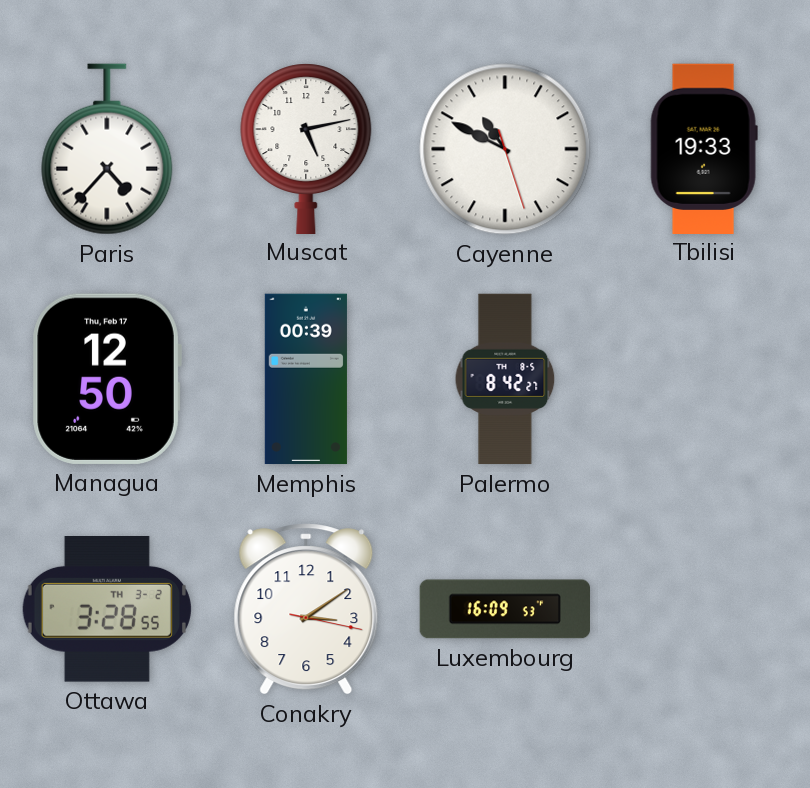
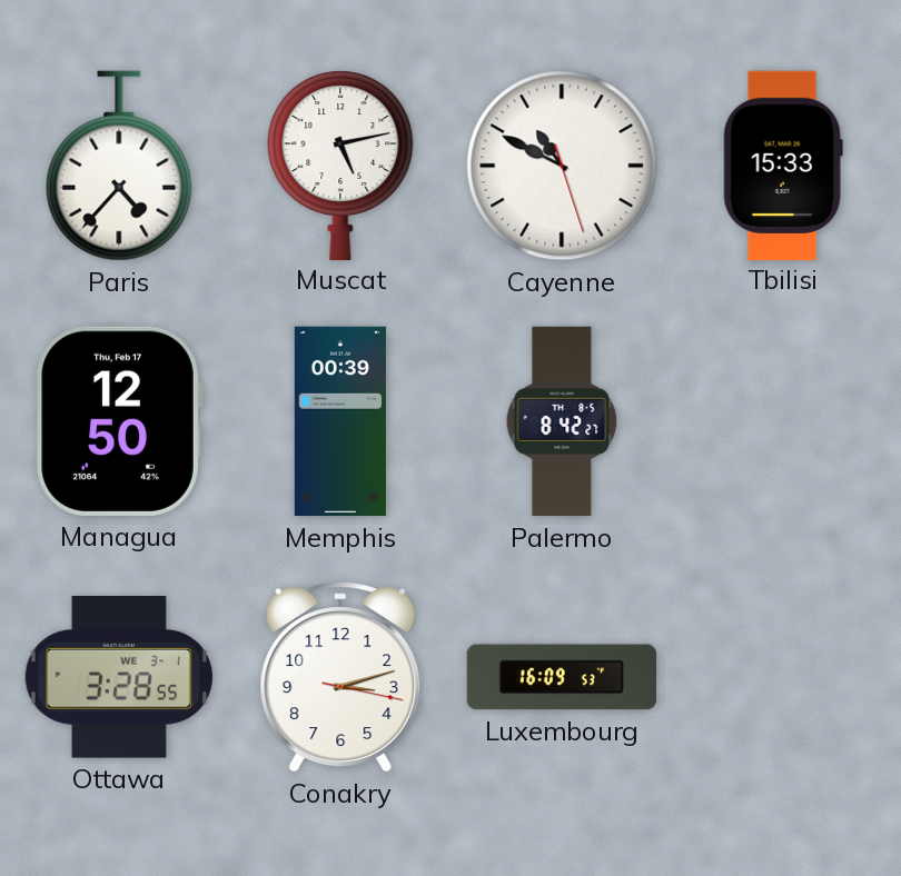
Tbilisi: 19:33 -> 15:33 (783, 165)
Ottawa date: TH 3-2 -> WE 3-1 (119, 678)
Conakry: 3:09 -> 3:12 (340, 677)
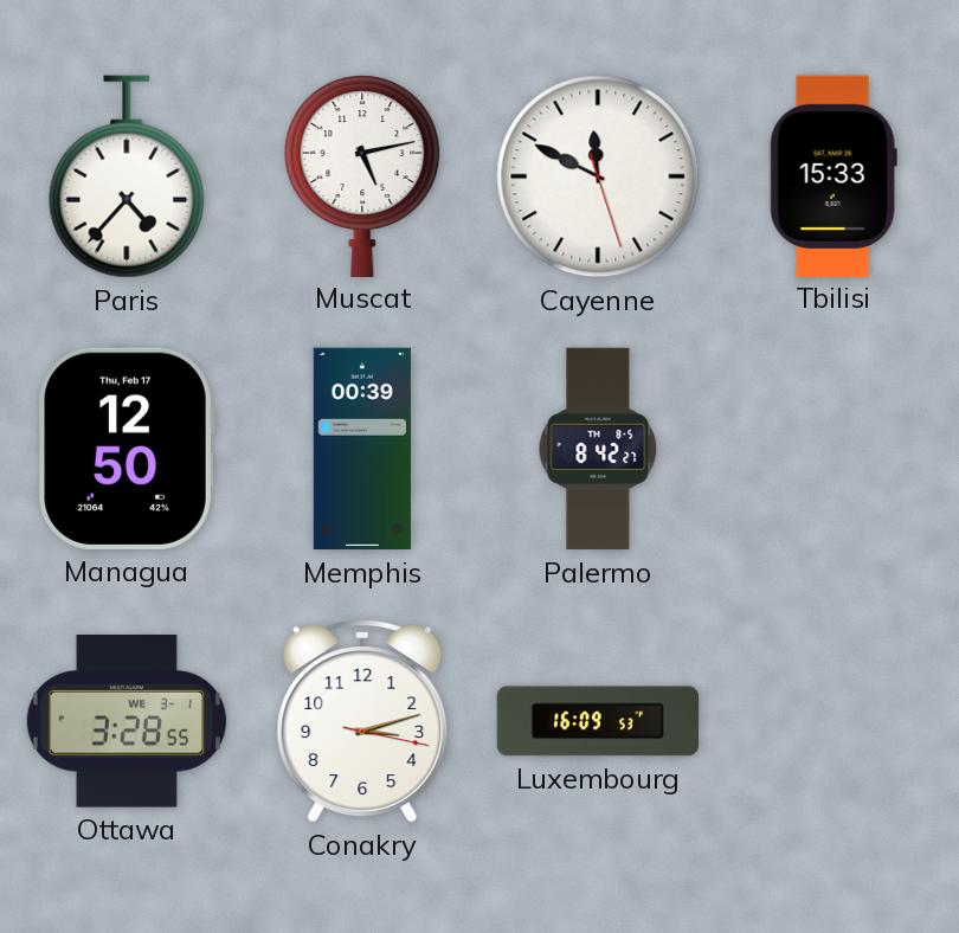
Cayenne: 10:49 -> 11:49 (598, 176)
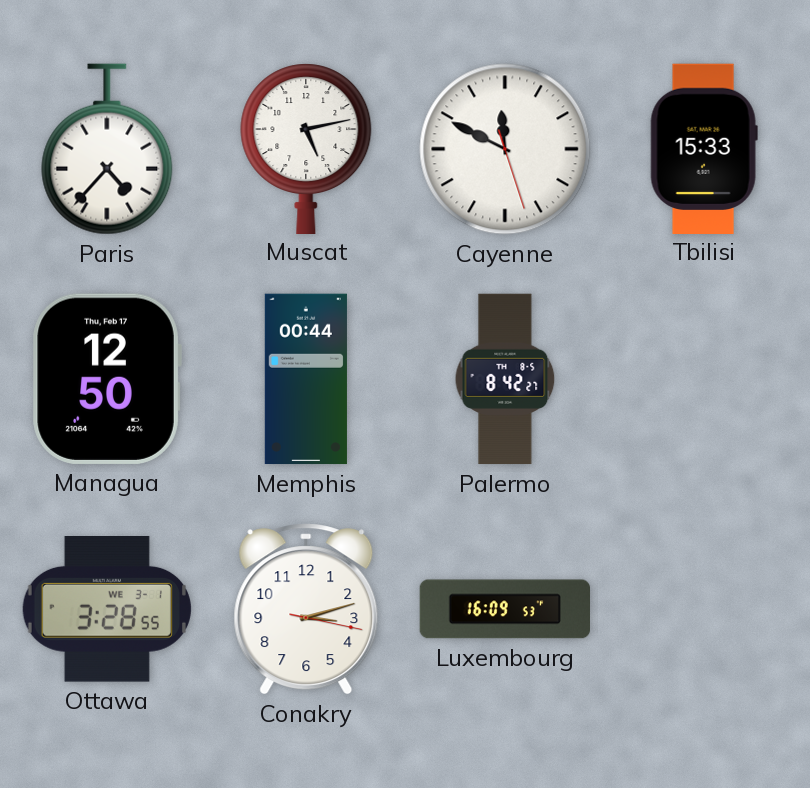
Memphis: 00:39 -> 00:44 (306, 379)
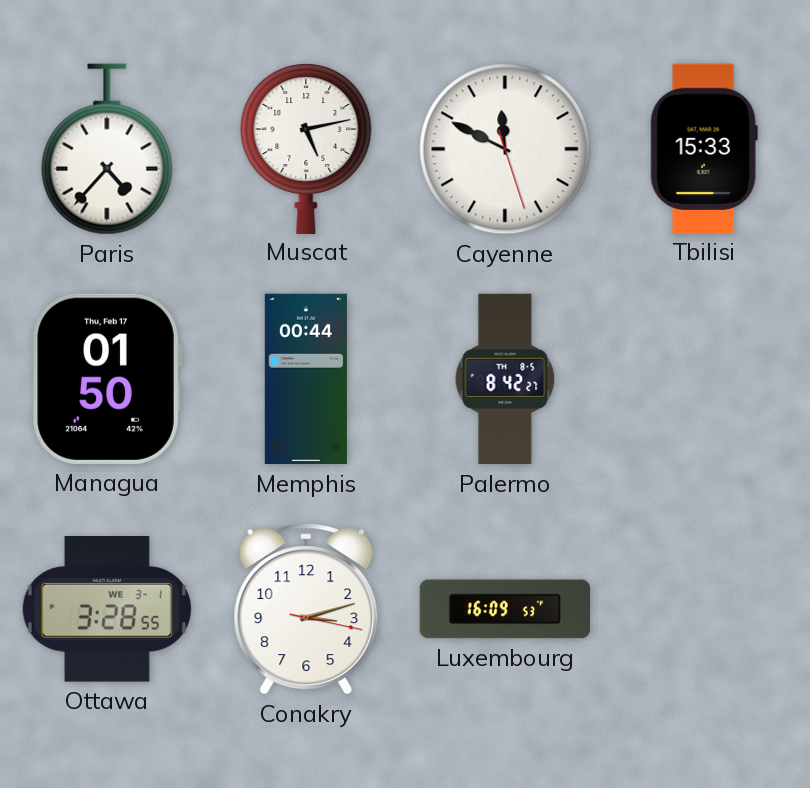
Managua: 12:50 -> 01:50 (107, 379)
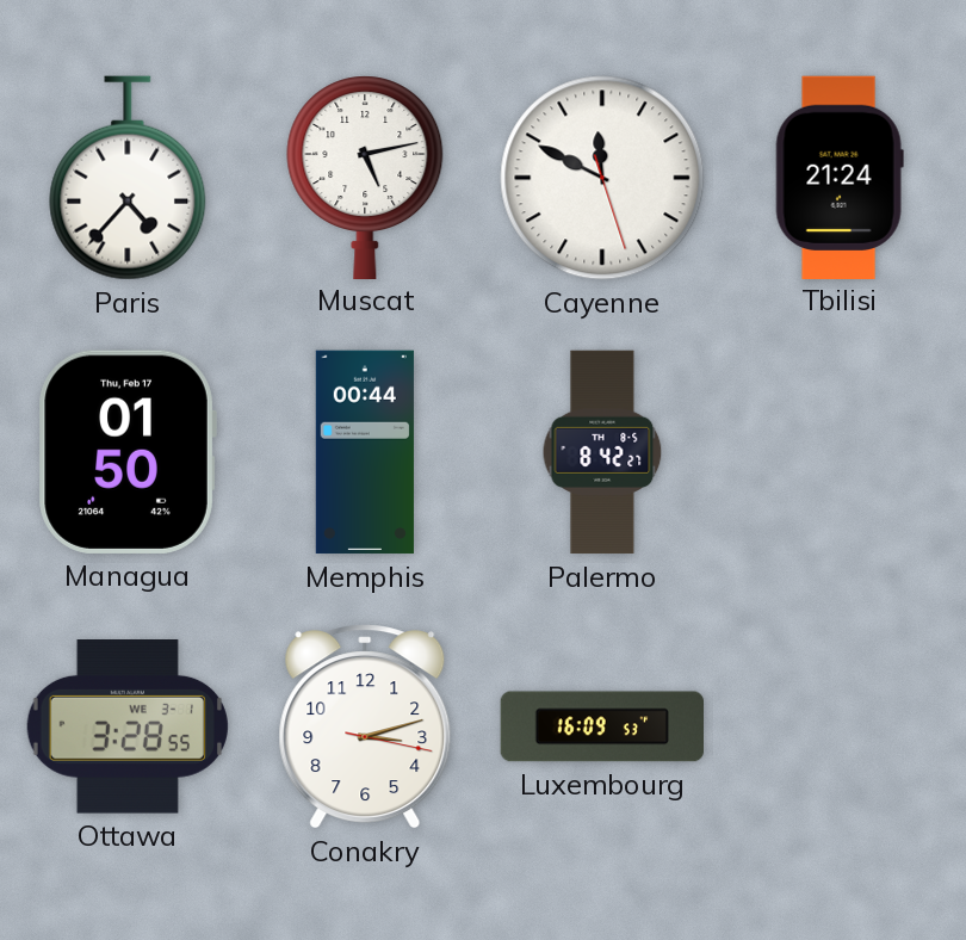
Tbilisi: 15:33 -> 21:24 (840, 177)
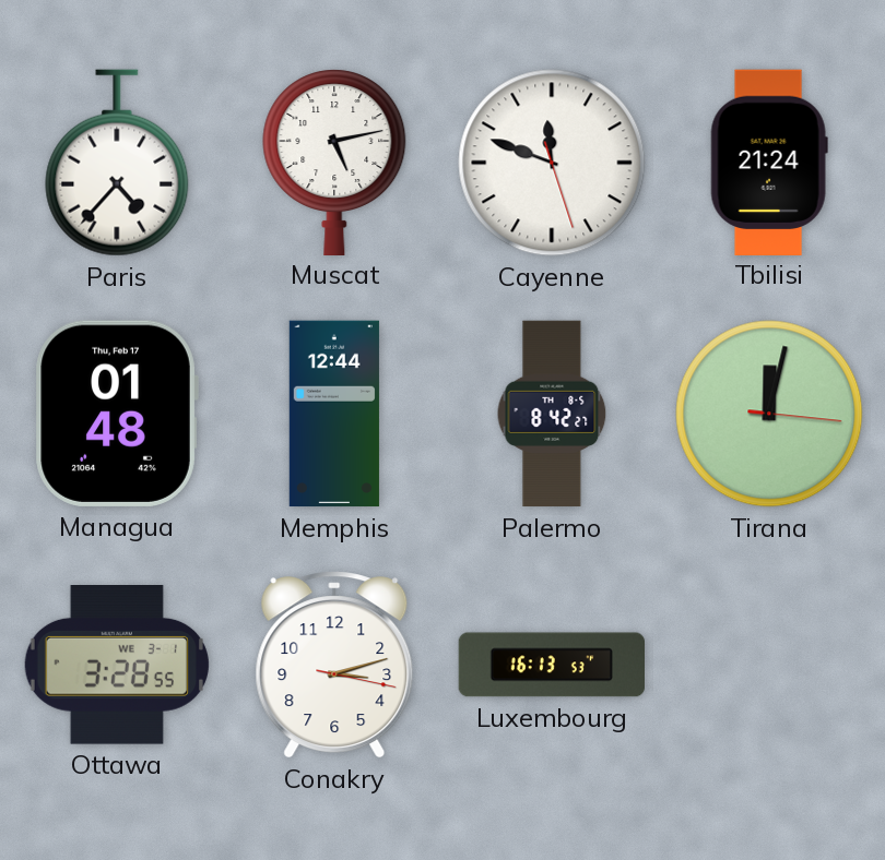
Cayenne: 11:49 -> 11:48 (552, 163)
Managua: 01:50 -> 01:48 (117, 414)
Memphis: 00:44 -> 12:44 (334, 414)
Tirana: none -> 12:02 (769, 414)
Luxembourg: 16:09 -> 16:13 (551, 665)
